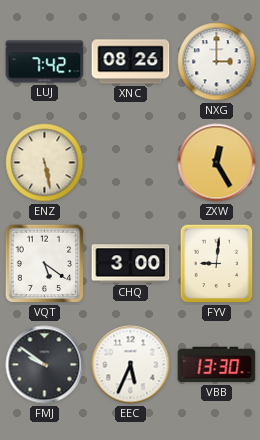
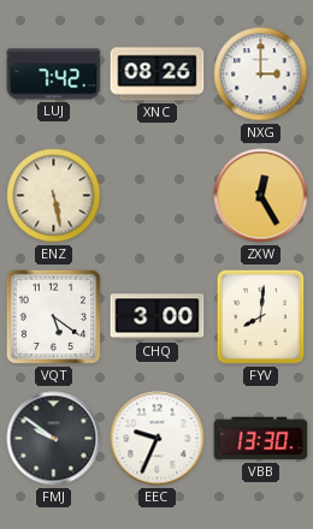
FYV: 9:01 -> 8:01 (261, 317)
EEC: 5:34 -> 9:34 (158, 439)
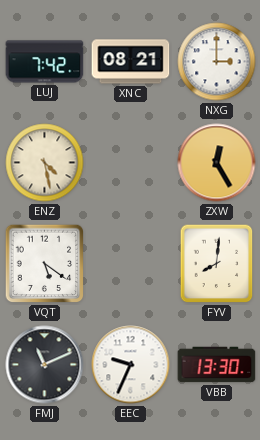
XNC: 08:26 -> 08:21 (131, 62)
ENZ: 5:28 -> 4:28 (45, 163)
CHQ: 3:00 -> none (158, 317)
FMJ: 9:51 -> 11:11 (45, 365)
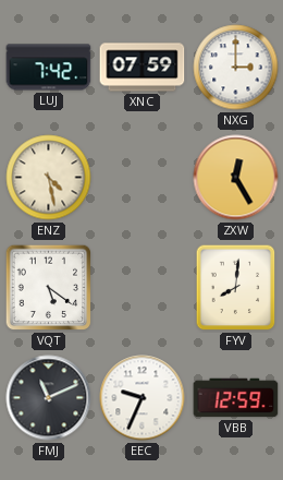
XNC: 08:21 -> 07:59 (143, 68)
VBB: 13:30 -> 12:59 (236, 398)
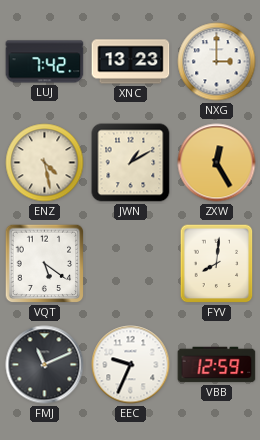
XNC: 07:59 -> 13:23 (131, 62)
JWN: none -> 1:10 (131, 163)
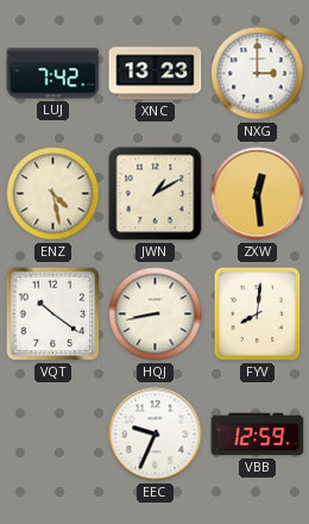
ZXW: 12:25 -> 12:29 (258, 194)
VQT: 5:21 -> 10:21 (53, 314)
HQJ: none -> 8:43 (156, 314)
FMJ: 11:11 -> none (45, 365)
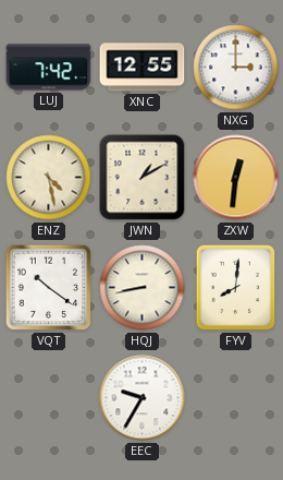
XNC: 13:23 -> 12:55 (143, 68)
ZXW: 12:29 -> 12:31 (236, 178)
EEC: 9:34 -> 9:35 (143, 398)
VBB: 12:59 -> none (258, 435)
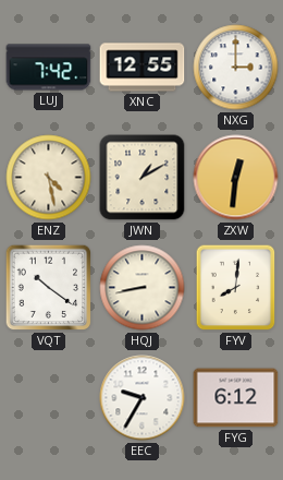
FYG: none -> 6:12 (236, 398)
